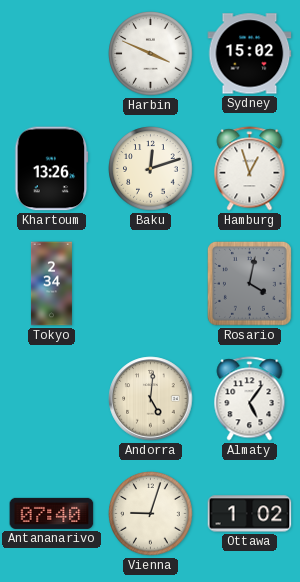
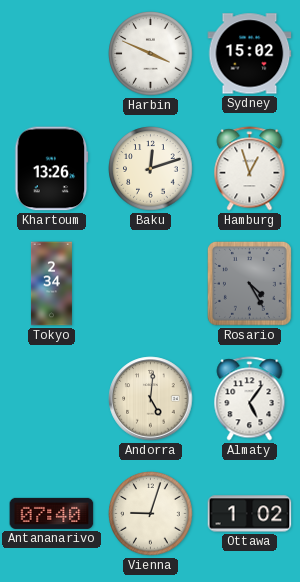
Rosario: 4:02 -> 4:25 (249, 283)
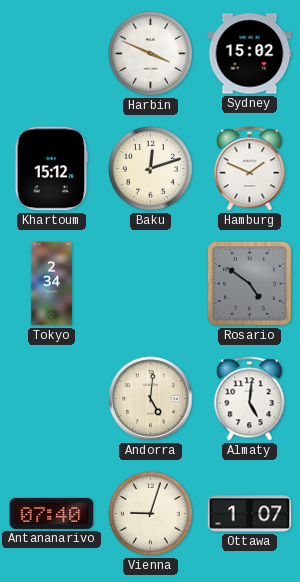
Khartoum: 13:26 -> 15:12 (52, 169)
Hamburg: 12:57 -> 1:49 (250, 169)
Rosario: 4:25 -> 4:51 (249, 283)
Almaty: 5:06 -> 5:01 (250, 399)
Ottawa: 1:02 -> 1:07 (250, 514)
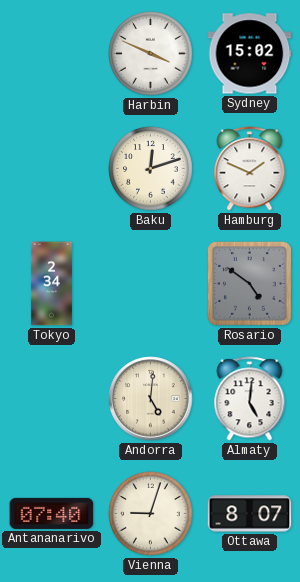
Khartoum: 15:12 -> none (52, 169)
Ottawa: 1:07 -> 8:07 (250, 514)
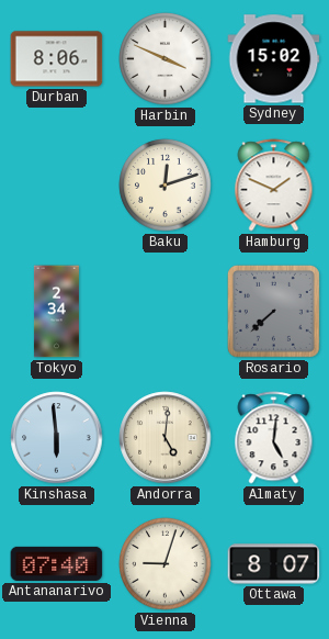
Durban: none -> 8:06 (57, 59)
Rosario: 4:51 -> 7:38 (273, 311)
Kinshasa: none -> 5:59 (57, 438)
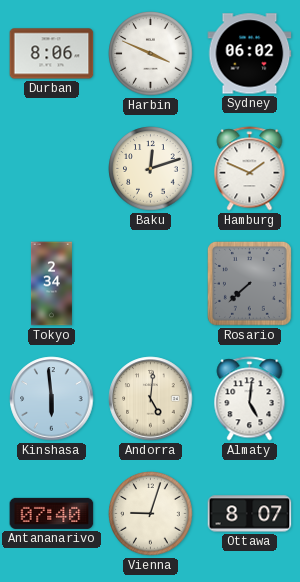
Sydney: 15:02 -> 06:02 (250, 54)
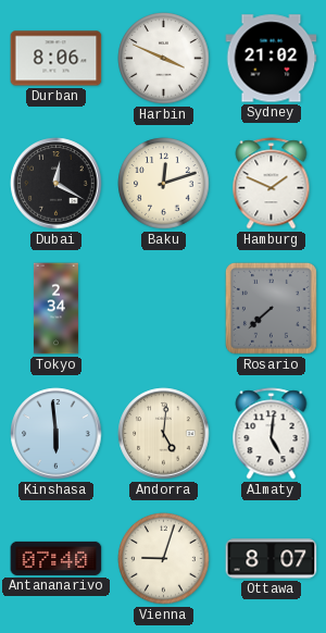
Sydney: 06:02 -> 21:02 (272, 59)
Dubai: none -> 12:20 (57, 184)
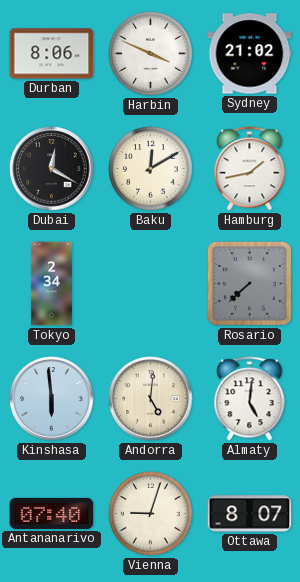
Baku: 12:12 -> 12:10 (151, 169)
Hamburg: 1:49 -> 1:43 (250, 169)
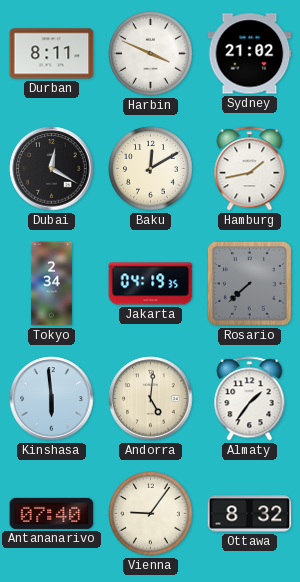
Durban: 8:06 -> 8:11 (52, 54)
Jakarta: none -> 04:19 (151, 284)
Almaty: 5:01 -> 1:36 (250, 399)
Vienna: 9:03 -> 9:06 (151, 514)
Ottawa: 8:07 -> 8:32 (250, 514)
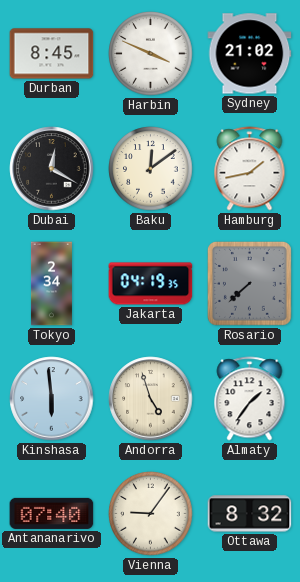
Durban: 8:11 -> 8:45 (52, 54)
Baku: 12:10 -> 12:09 (151, 169)
Andorra: 5:01 -> 4:57 (151, 399)
